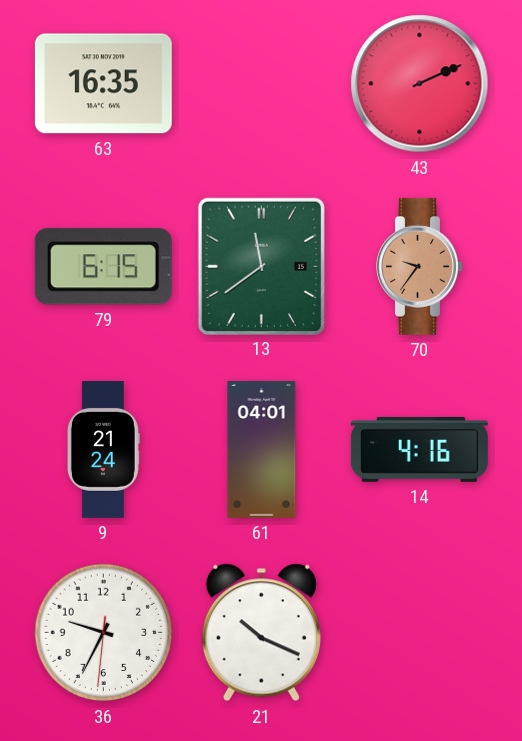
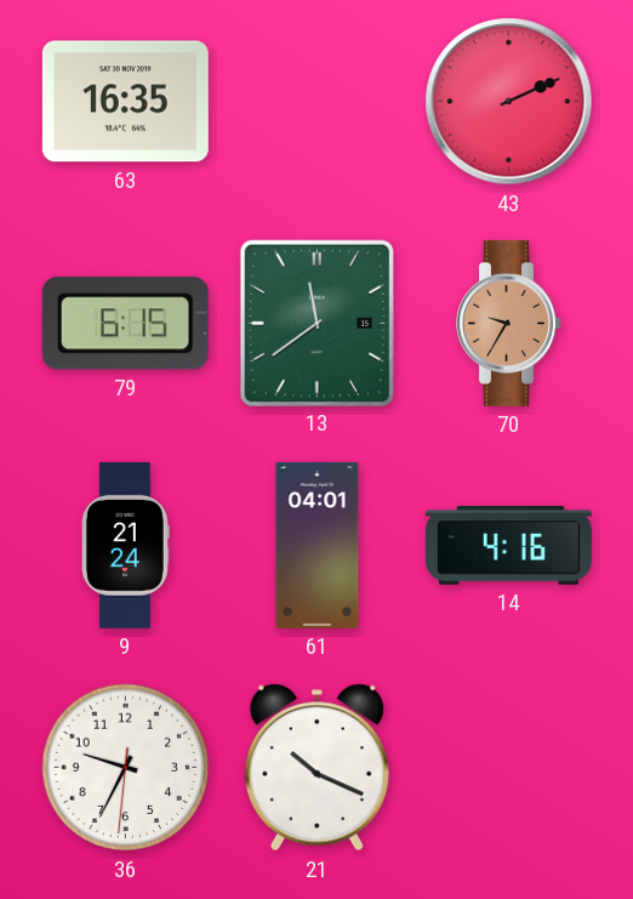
70: 9:36 -> 9:35 (509, 323)
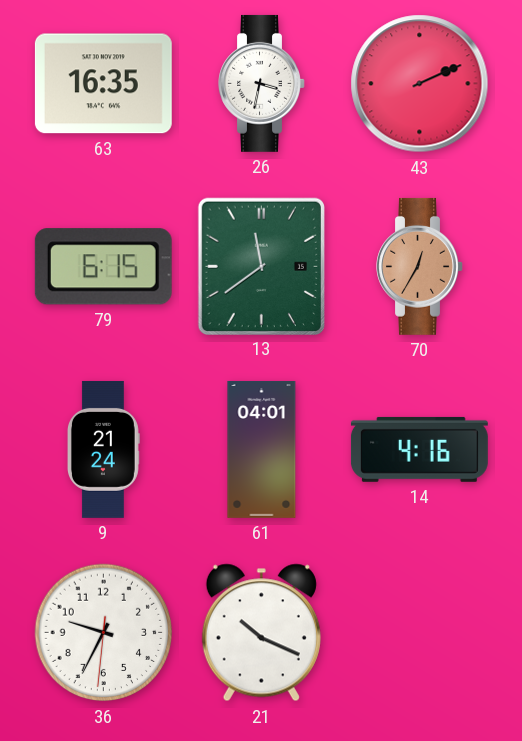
26: none -> 3:32 (262, 83)
70: 9:35 -> 12:35 (420, 266)
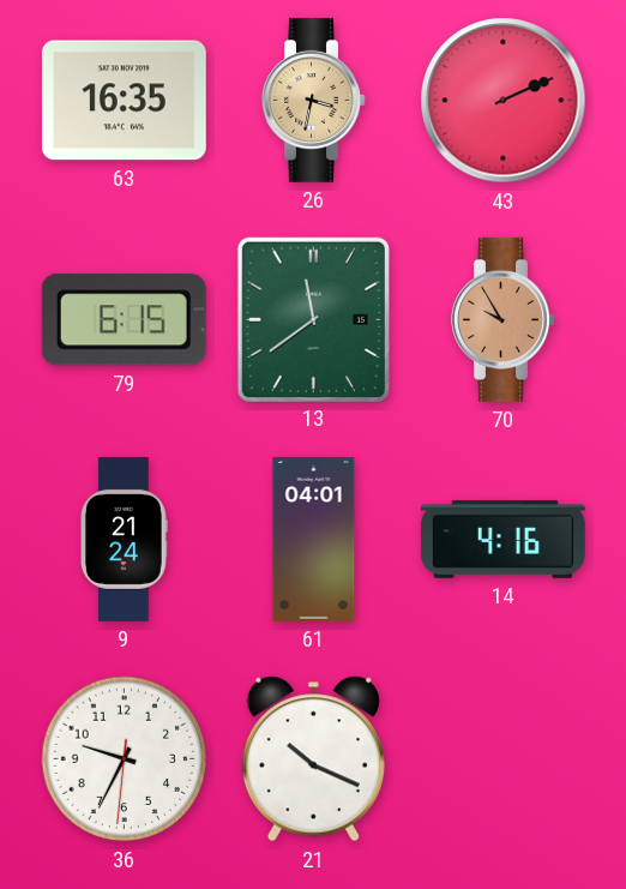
26 dial: white -> champagne (314, 100)
70: 12:35 -> 9:55 (504, 319)
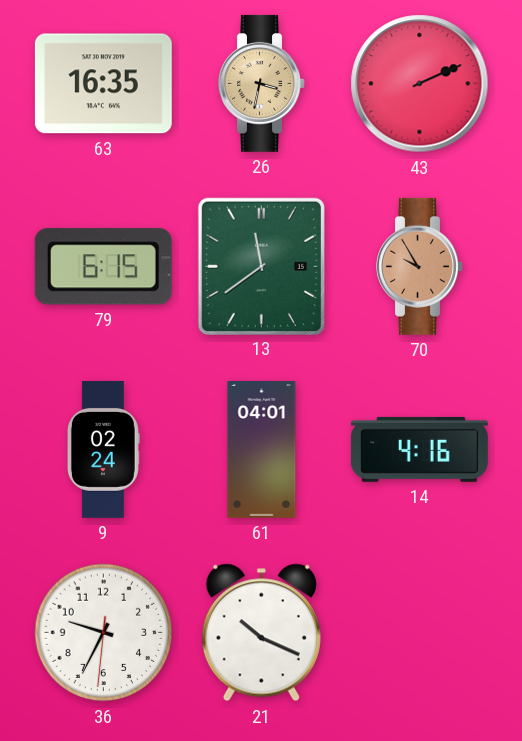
9: 21:24 -> 02:24 (103, 449)
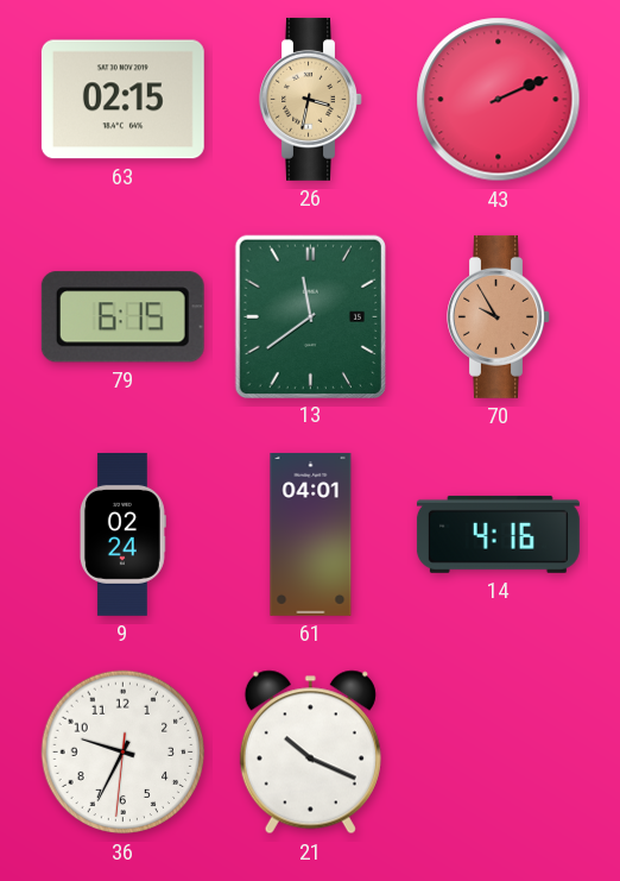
63: 16:35 -> 02:15 (122, 100)
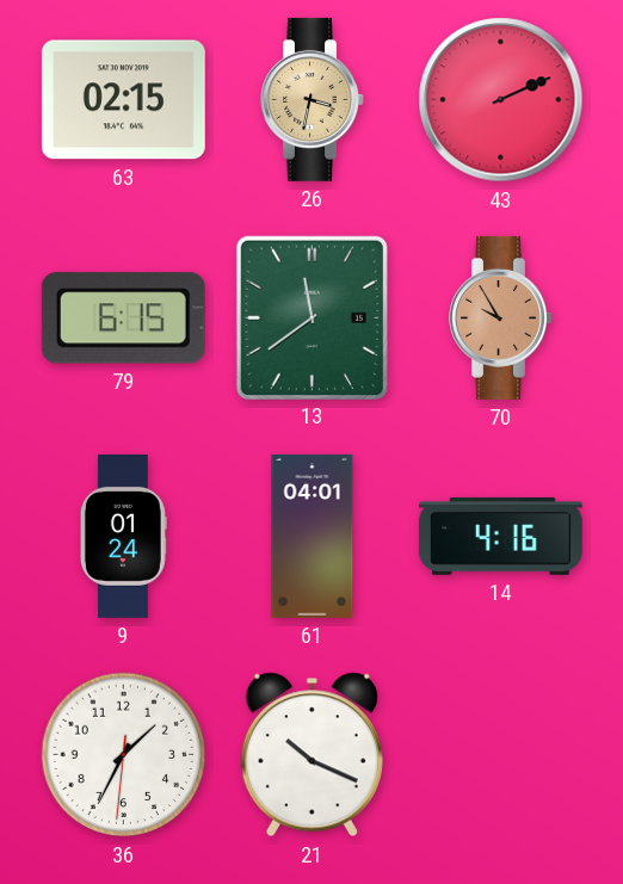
9: 02:24 -> 01:24 (123, 536)
36: 9:34 -> 1:34 (124, 755)
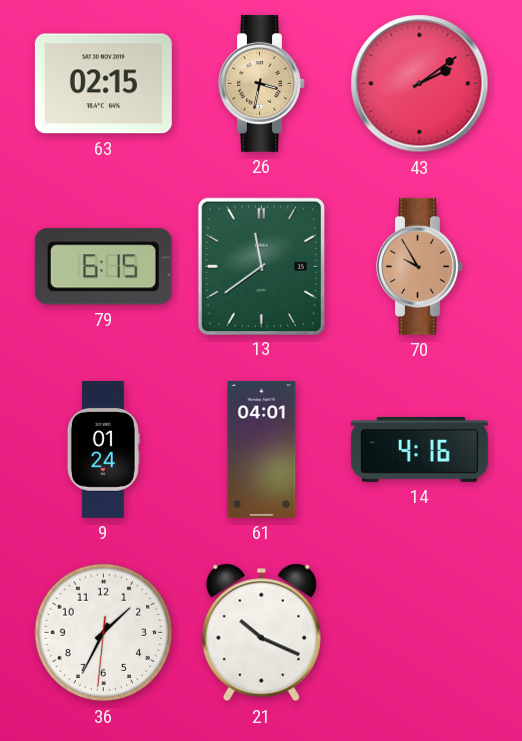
43: 2:11 -> 2:09 (420, 84)
